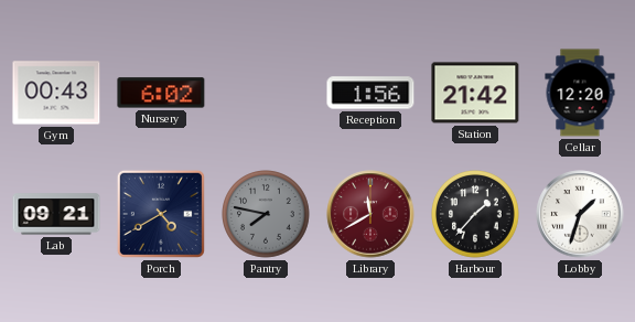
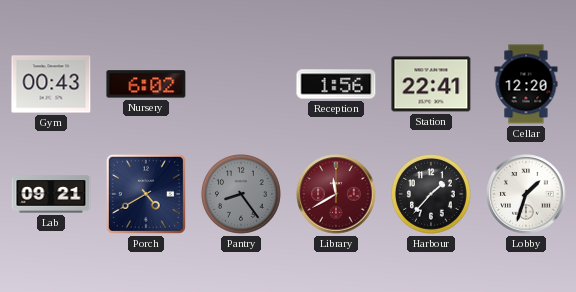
Station: 21:42 -> 22:41 (431, 84)
Pantry: 7:47 -> 8:24 (242, 195)
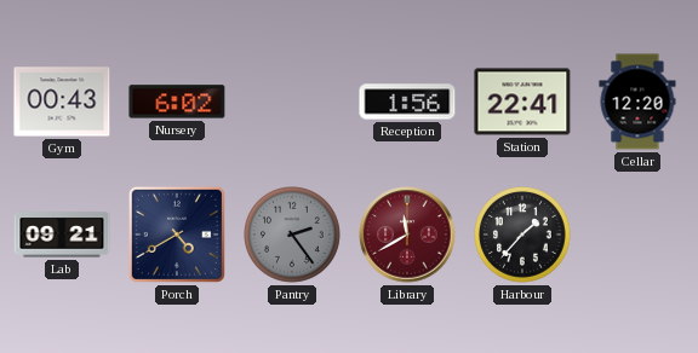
Pantry: 8:24 -> 2:24 (293, 236)
Lobby: 1:33 -> none (526, 194)
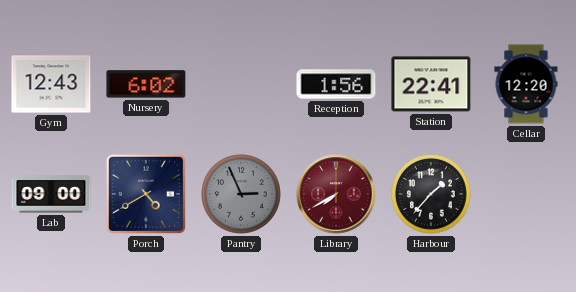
Gym: 00:43 -> 12:43 (51, 84)
Lab: 09:21 -> 09:00 (51, 194)
Pantry: 2:24 -> 2:56 (242, 195)
Library: 11:40 -> 7:40 (336, 194)
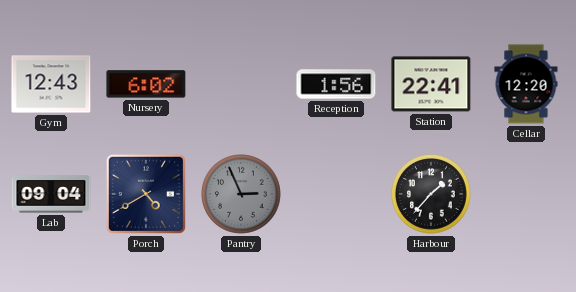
Lab: 09:00 -> 09:04 (51, 194)
Library: 7:40 -> none (336, 194)
